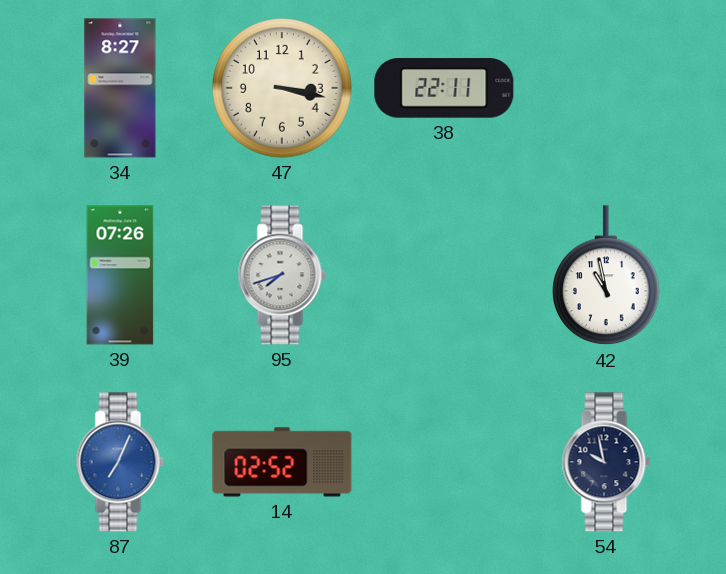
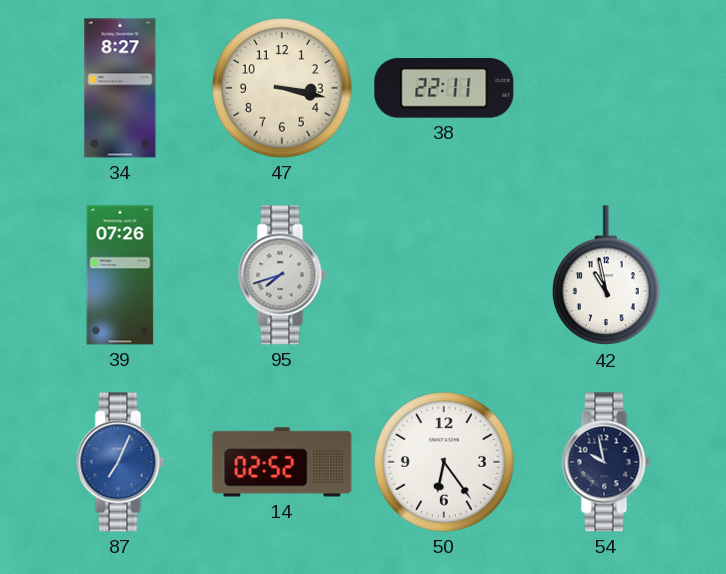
50: none -> 6:24 (445, 463)
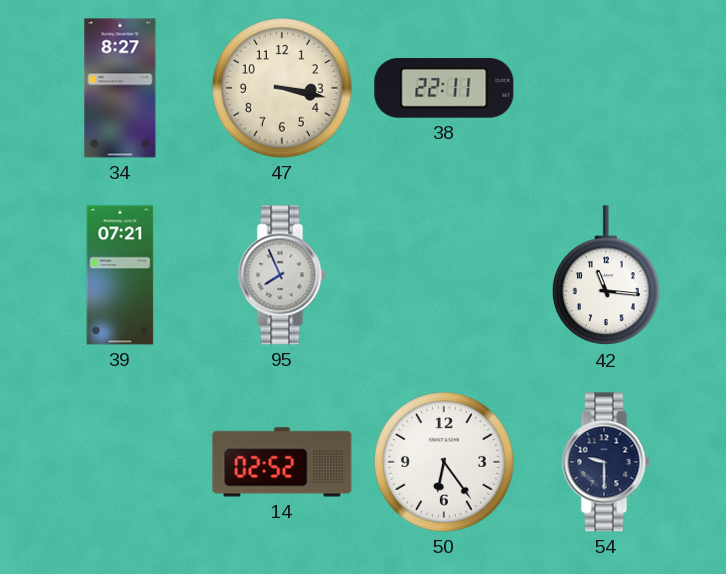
39: 07:26 -> 07:21 (120, 275)
95: 7:42 -> 7:56 (282, 275)
42: 10:58 -> 11:16 (606, 276)
87: 7:04 -> none (120, 462)
54: 9:58 -> 9:30 (606, 462)
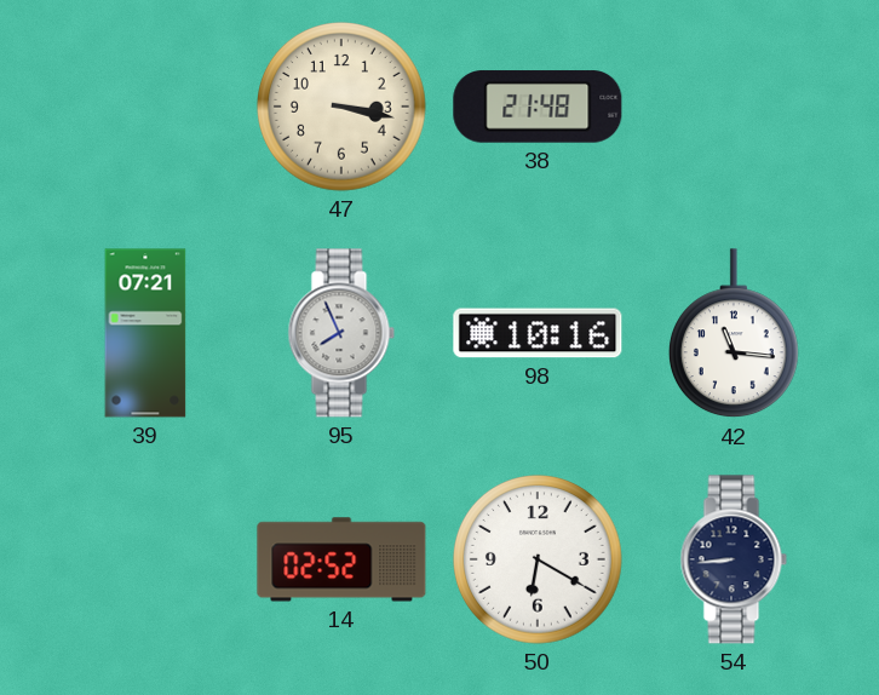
34: 8:27 -> none (120, 88)
38: 22:11 -> 21:48 (538, 107)
98: none -> 10:16 (538, 333)
50: 6:24 -> 6:20 (539, 561)
54: 9:30 -> 8:44 (734, 559)
